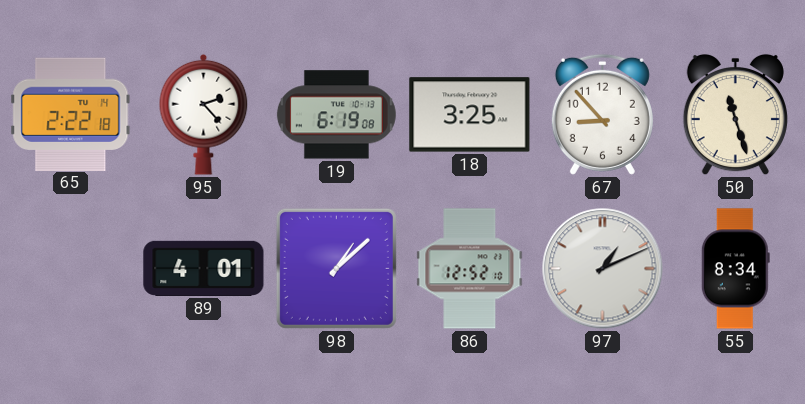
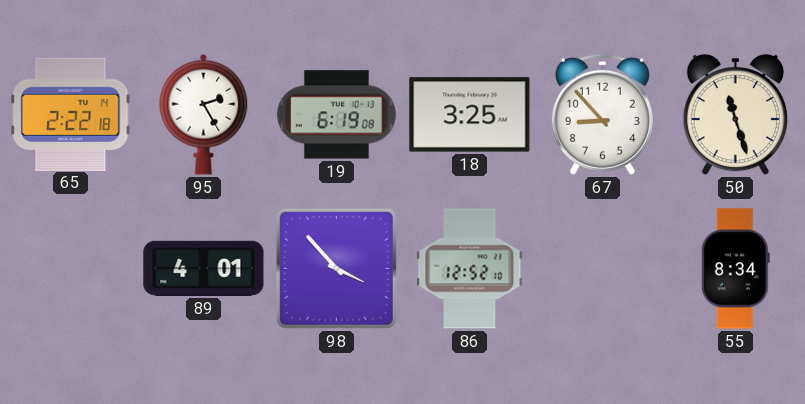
95: 2:23 -> 2:25 (204, 114)
98: 1:08 -> 3:53 (336, 268)
97: 1:11 -> none (603, 269)
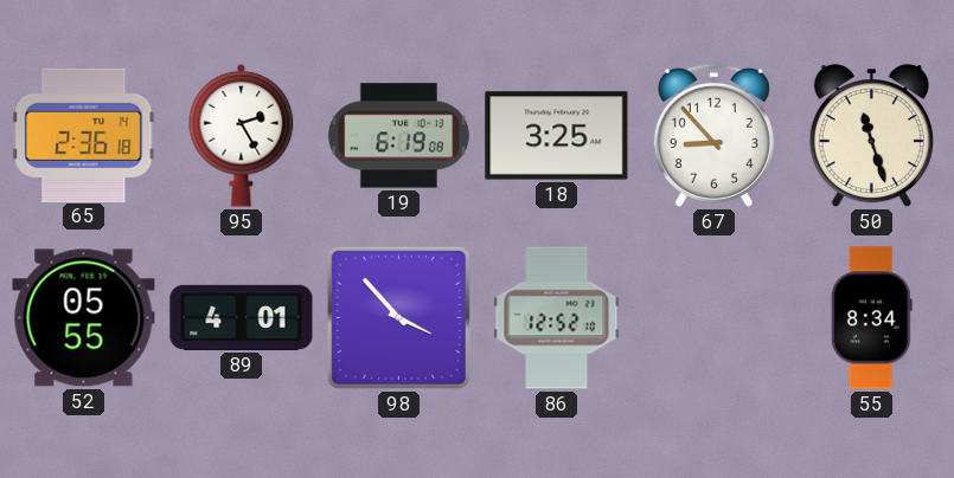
65: 2:22 -> 2:36 (84, 135)
52: none -> 05:55 (84, 318)
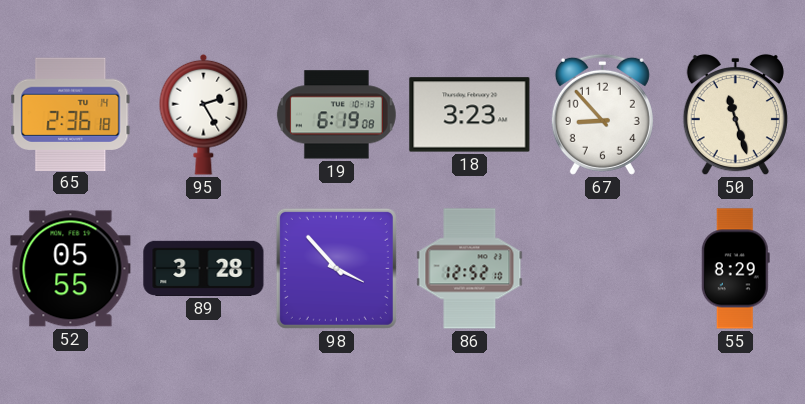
18: 3:25 -> 3:23 (470, 115)
89: 4:01 -> 3:28 (204, 268)
55: 8:34 -> 8:29 (735, 269)
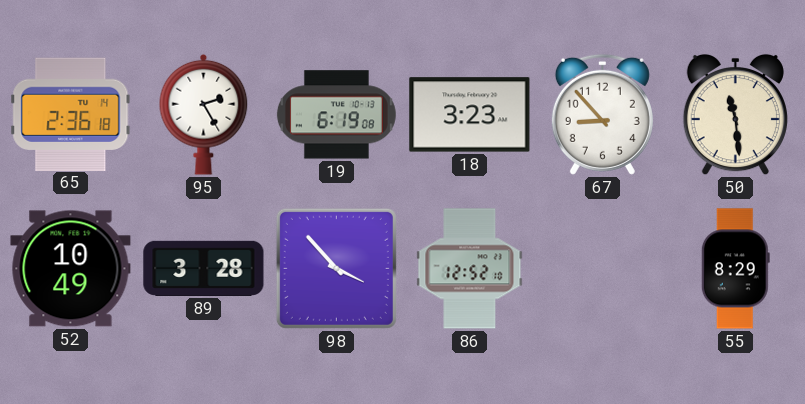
50: 11:27 -> 11:29 (735, 115)
52: 05:55 -> 10:49 (71, 269)
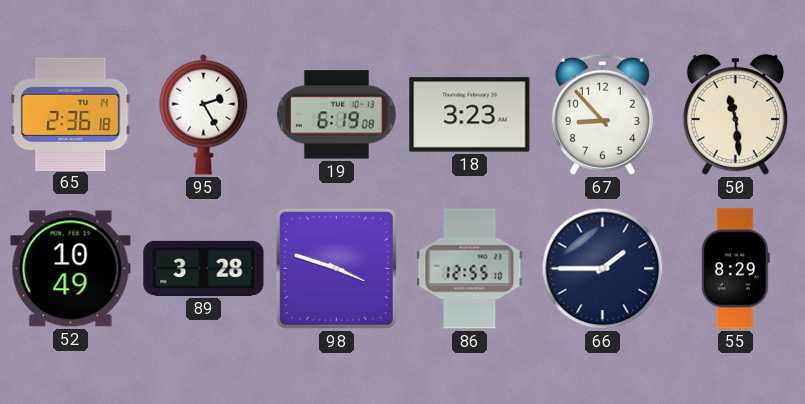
98: 3:53 -> 3:48 (336, 268)
86: 12:52 -> 12:55 (470, 269)
66: none -> 1:45 (603, 269)
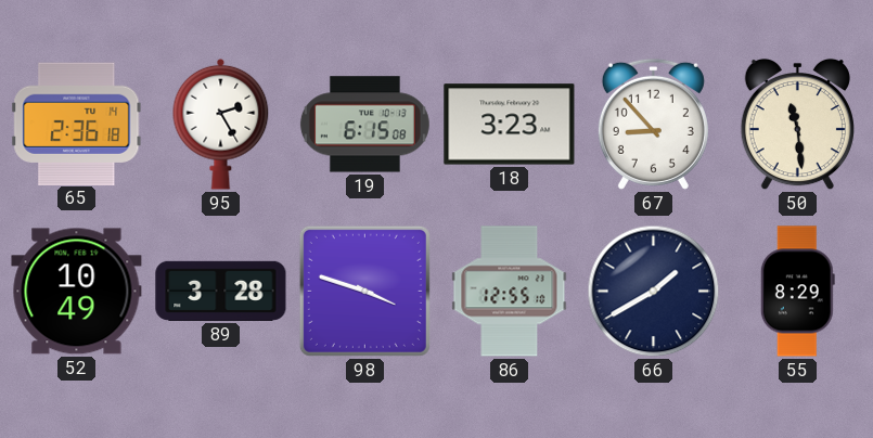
19: 6:19 -> 6:15 (364, 125)
66: 1:45 -> 1:40 (654, 292)
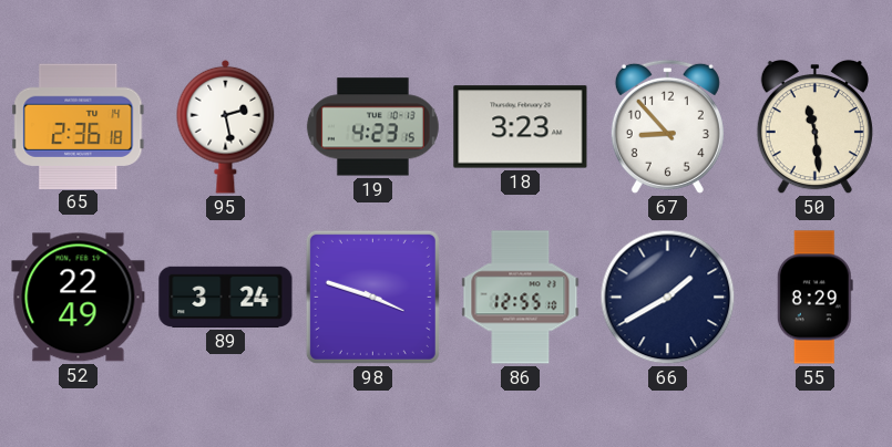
95: 2:25 -> 2:28 (226, 126)
19: 6:15 -> 4:23 (372, 127)
52: 10:49 -> 22:49 (79, 298)
89: 3:28 -> 3:24 (226, 297)
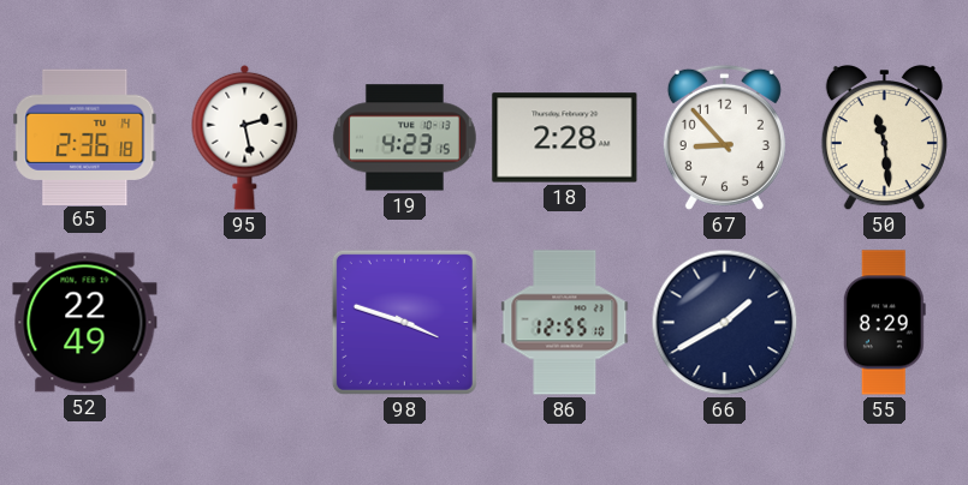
18: 3:23 -> 2:28 (565, 138)
89: 3:24 -> none (226, 297)
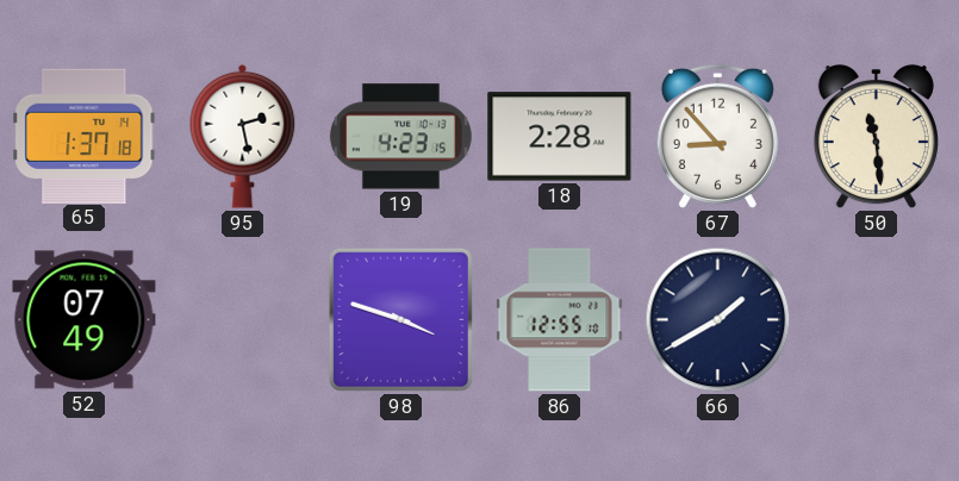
65: 2:36 -> 1:37 (85, 136)
52: 22:49 -> 07:49 (85, 320)
55: 8:29 -> none (884, 323)
